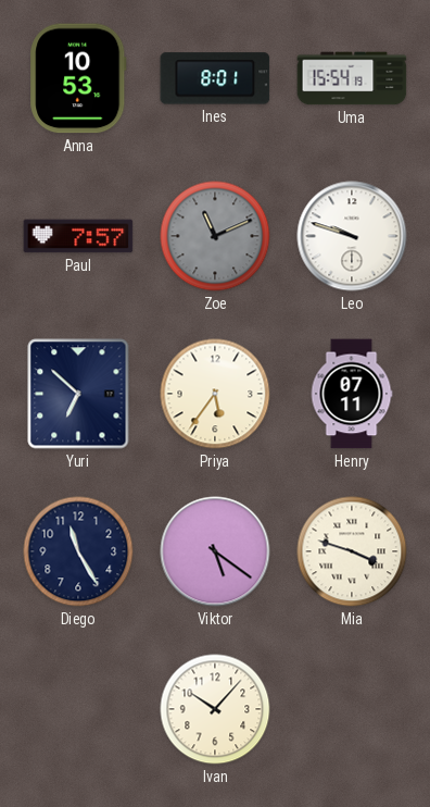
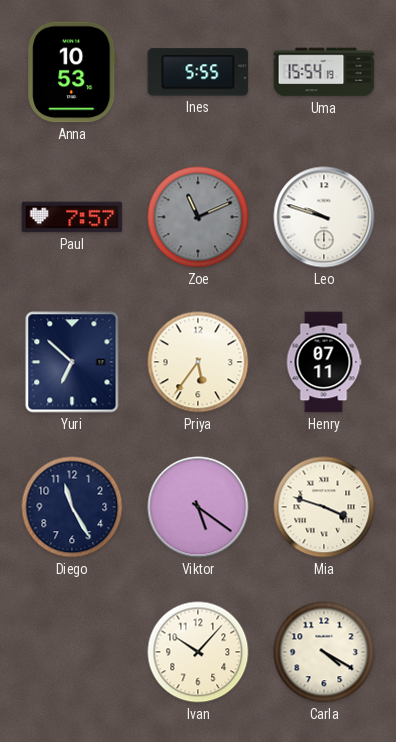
Ines: 8:01 -> 5:55 (198, 72)
Carla: none -> 4:20 (324, 652)
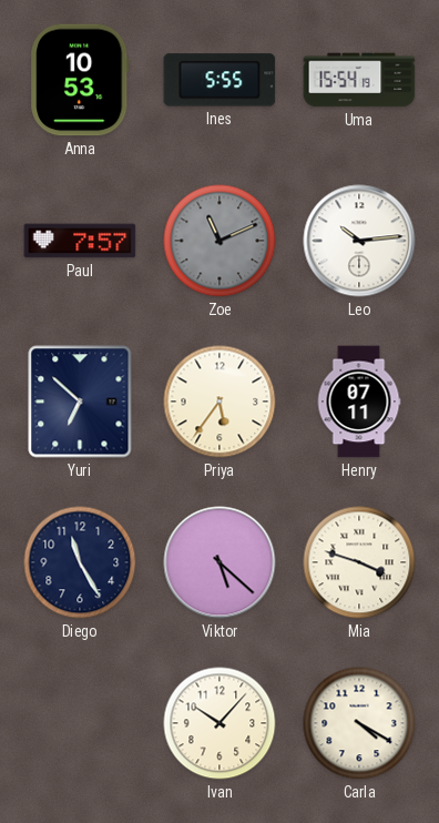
Leo: 9:48 -> 10:14 (359, 241)
Viktor: 5:21 -> 5:22 (219, 562)
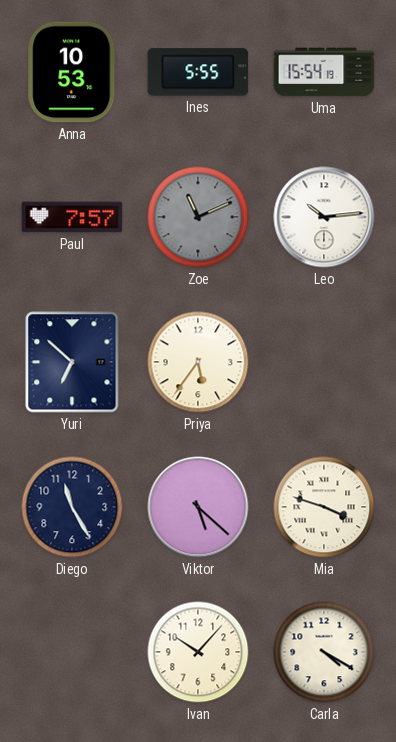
Henry: 07:11 -> none (359, 402)
